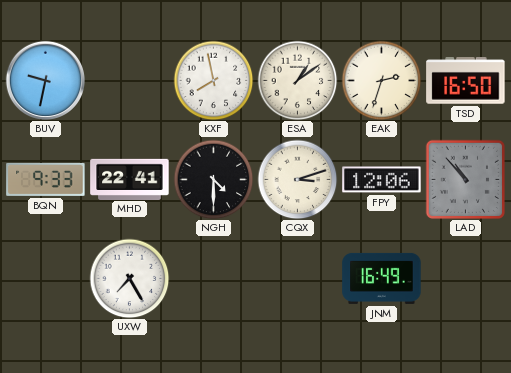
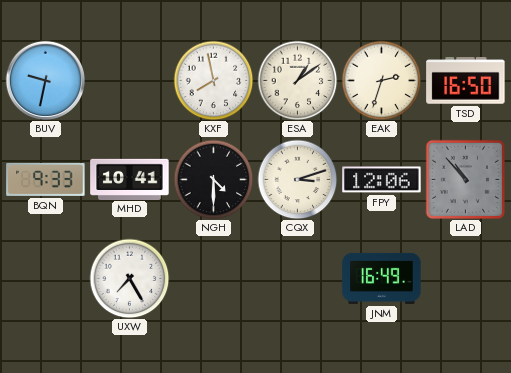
MHD: 22:41 -> 10:41 (130, 179)
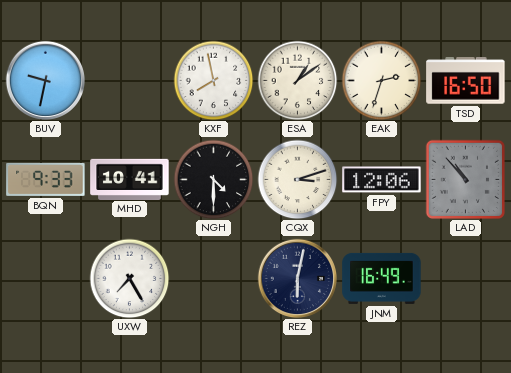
REZ: none -> 6:02 (297, 278)
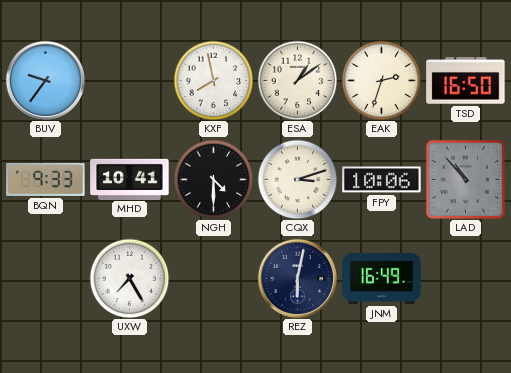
BUV: 9:32 -> 9:36 (45, 80)
FPY: 12:06 -> 10:06 (382, 180)
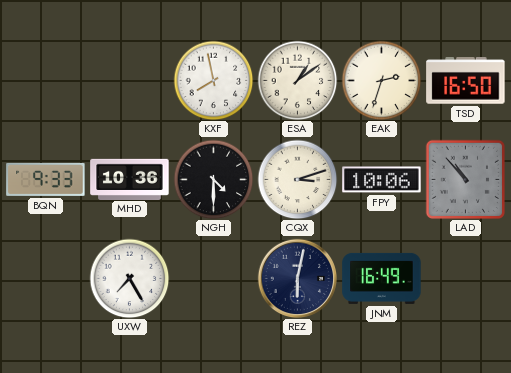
BUV: 9:36 -> none (45, 80)
MHD: 10:41 -> 10:36 (130, 179)
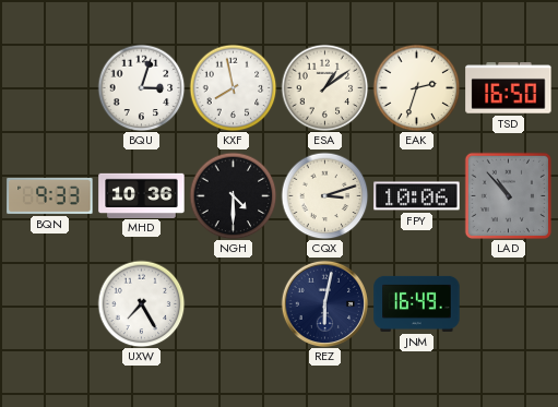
BQU: none -> 3:03 (141, 87)
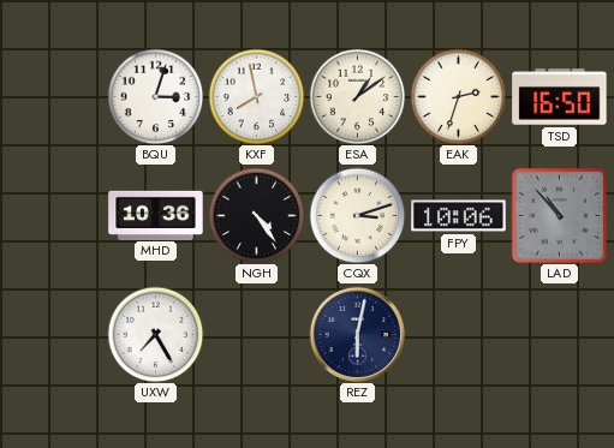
BQN: 9:33 -> none (50, 195)
NGH: 4:30 -> 4:24 (256, 215)
JNM: 16:49 -> none (417, 303)
